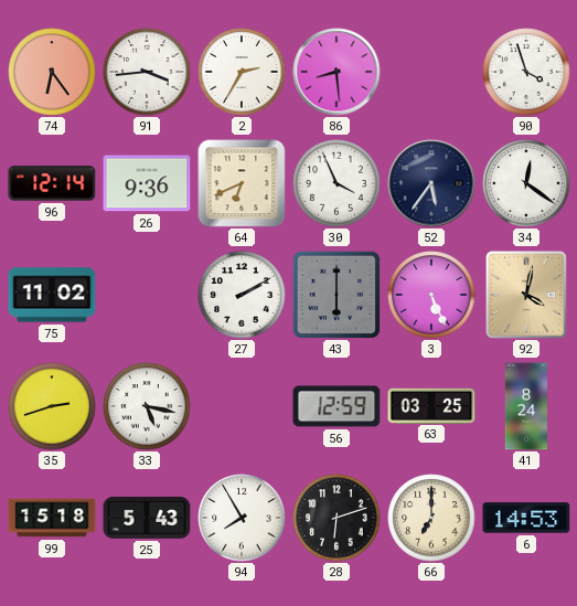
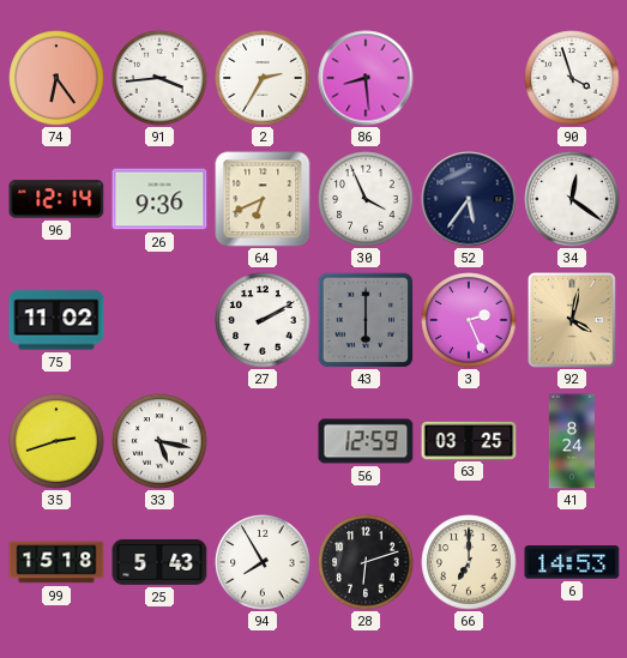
3: 5:26 -> 2:26 (469, 320)
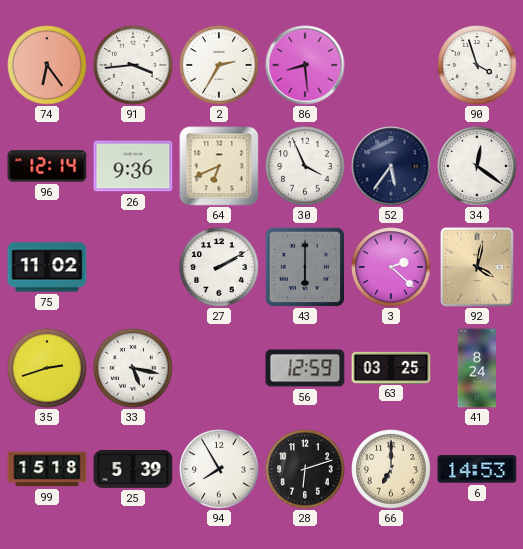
3: 2:26 -> 2:22 (391, 267)
25: 5:43 -> 5:39 (133, 469)
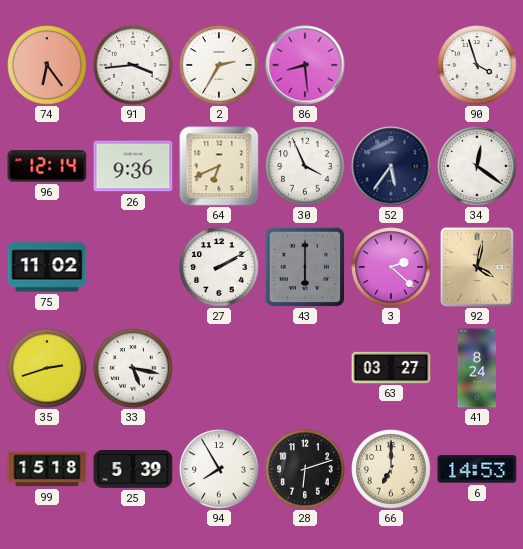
56: 12:59 -> none (305, 368)
63: 03:25 -> 03:27 (391, 367)
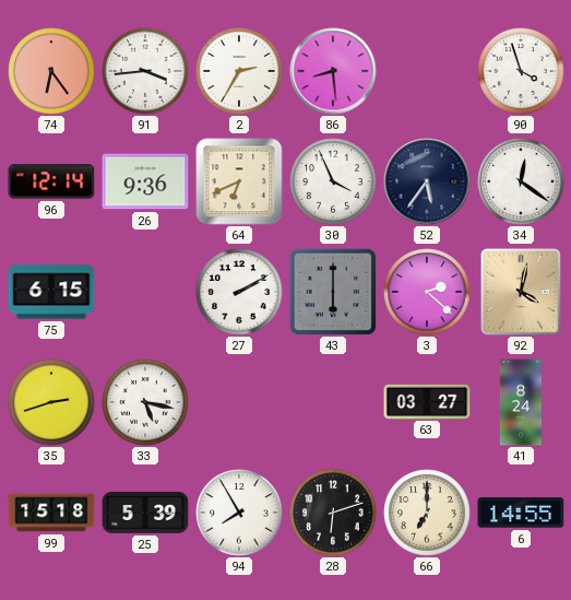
75: 11:02 -> 6:15 (51, 292)
6: 14:53 -> 14:55 (521, 513)
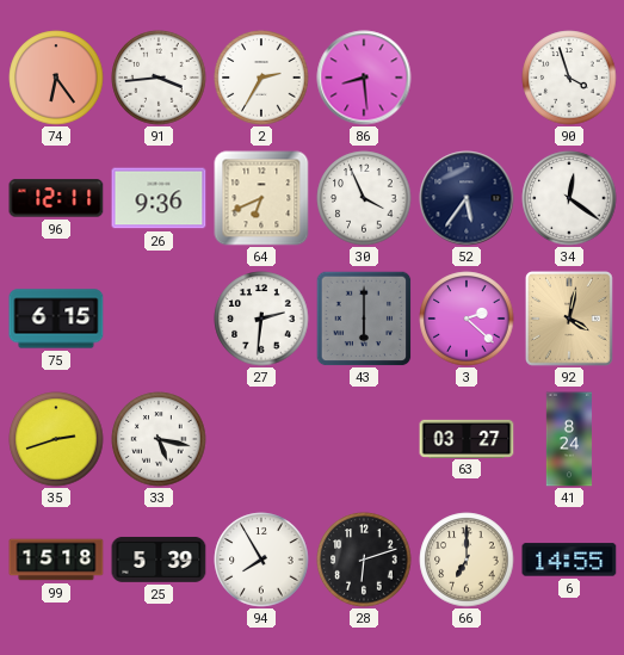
96: 12:14 -> 12:11 (56, 198)
27: 2:10 -> 2:31 (261, 319)
